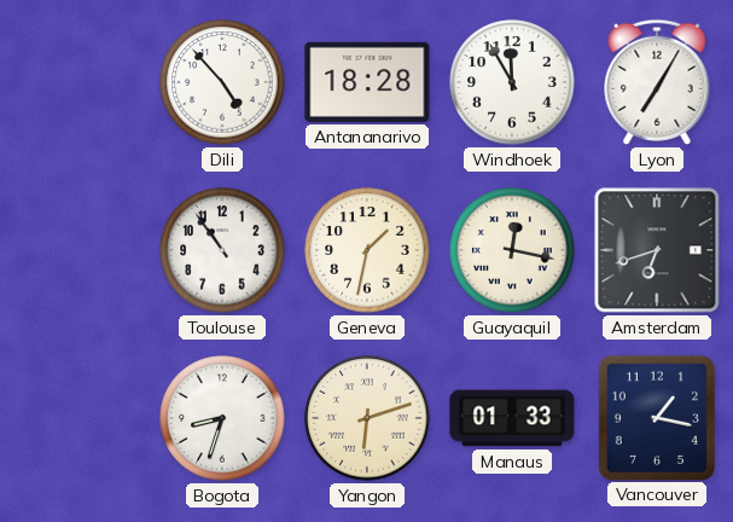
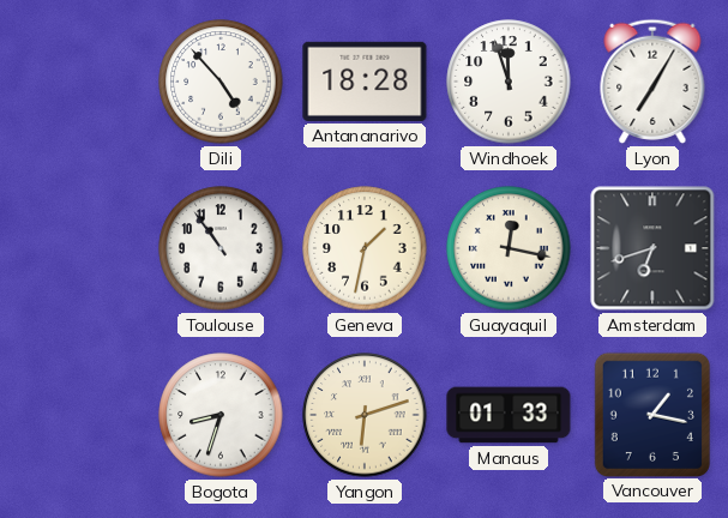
Windhoek: 11:55 -> 11:57 (509, 82)
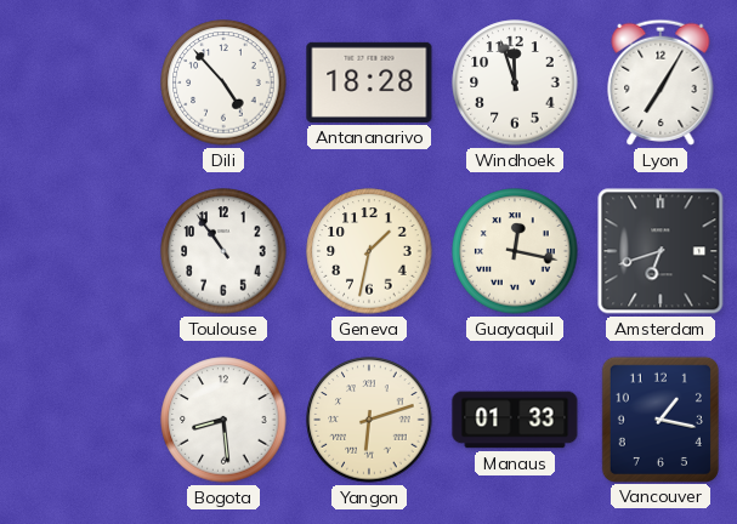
Bogota: 8:33 -> 8:29 (223, 420)
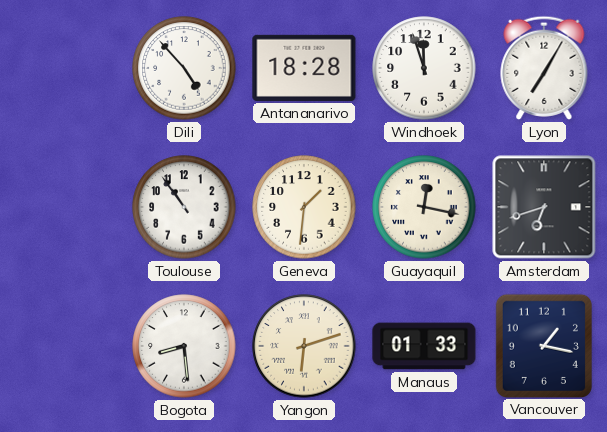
Geneva: 1:32 -> 1:31 (304, 207)
